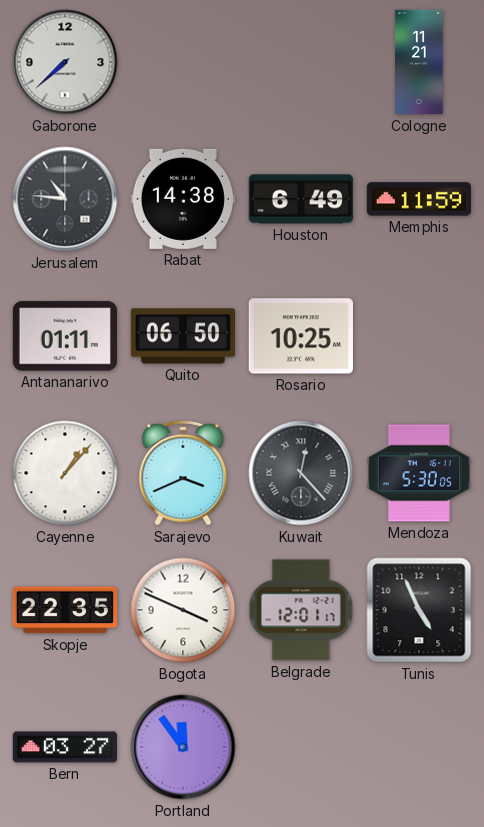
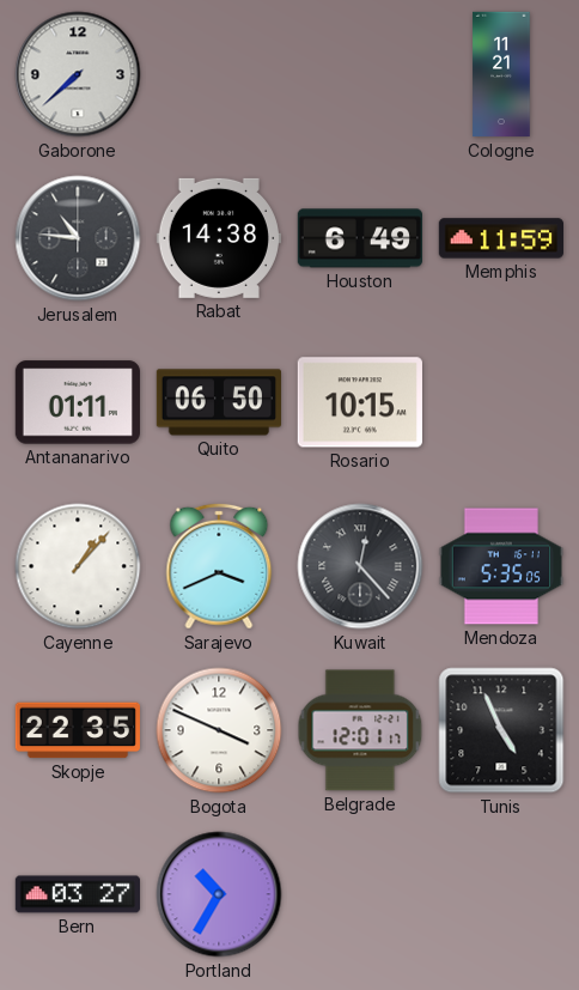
Rosario: 10:25 -> 10:15 (360, 402)
Mendoza: 5:30 -> 5:35 (500, 566)
Portland: 11:54 -> 10:35 (219, 894)
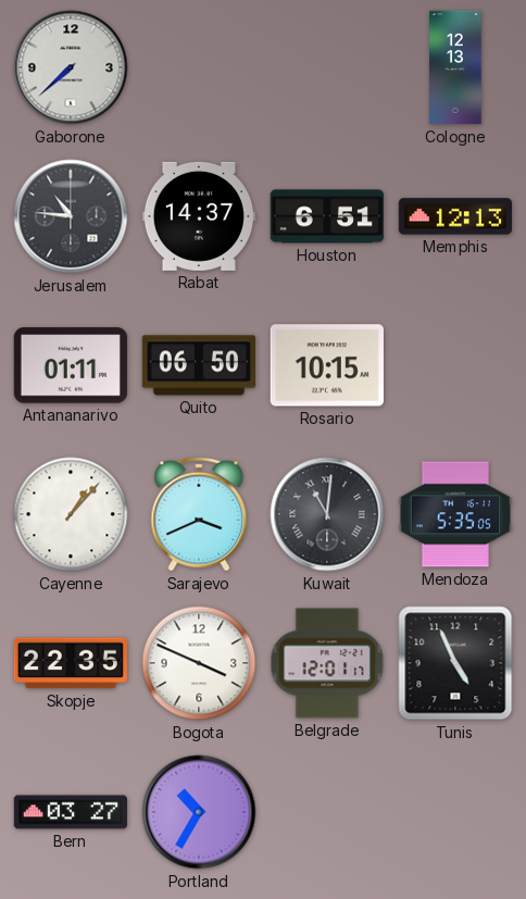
Cologne: 11:21 -> 12:13 (455, 67)
Rabat: 14:38 -> 14:37 (199, 216)
Houston: 6:49 -> 6:51 (327, 216)
Memphis: 11:59 -> 12:13 (454, 216)
Kuwait: 12:23 -> 11:01 (327, 514)
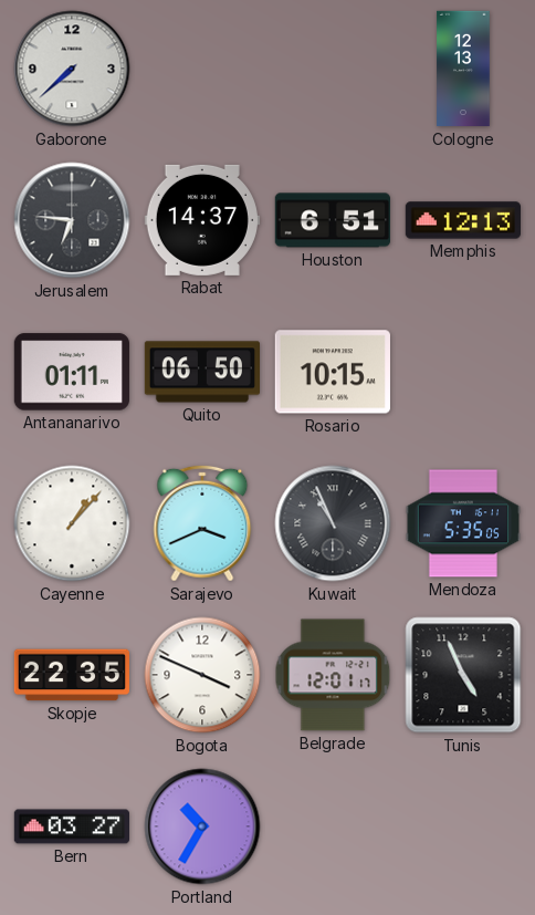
Jerusalem: 10:46 -> 6:46 (72, 220)
Kuwait: 11:01 -> 10:56 (333, 523)
